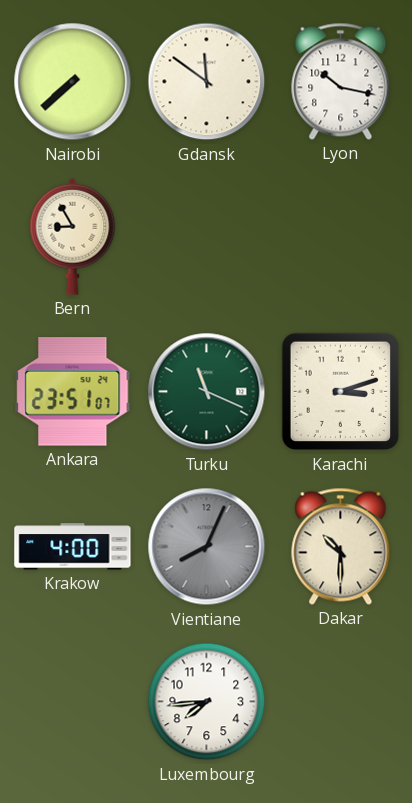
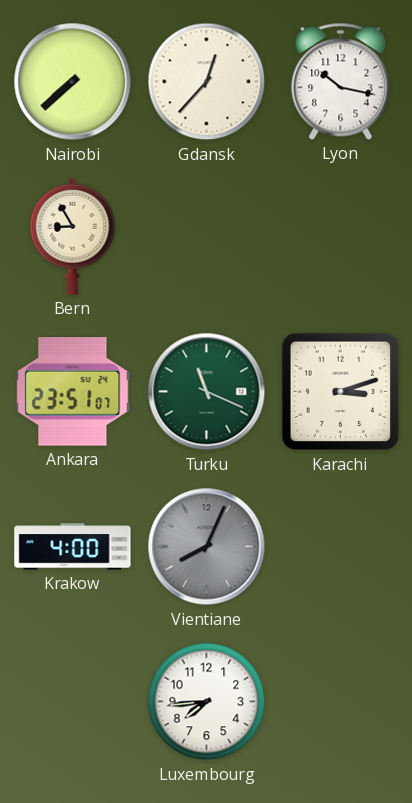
Gdansk: 11:51 -> 12:37 (207, 82)
Dakar: 10:30 -> none (341, 546)
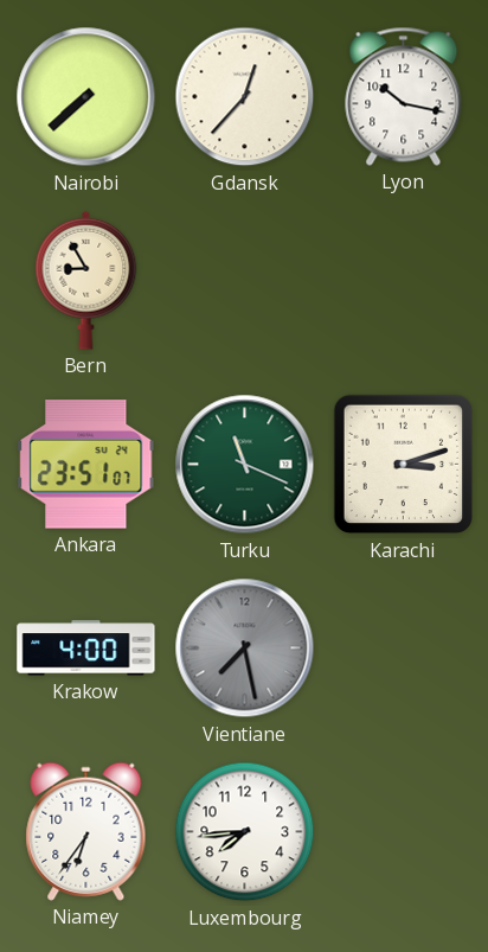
Vientiane: 8:04 -> 7:28 (245, 648)
Niamey: none -> 6:36 (86, 831)
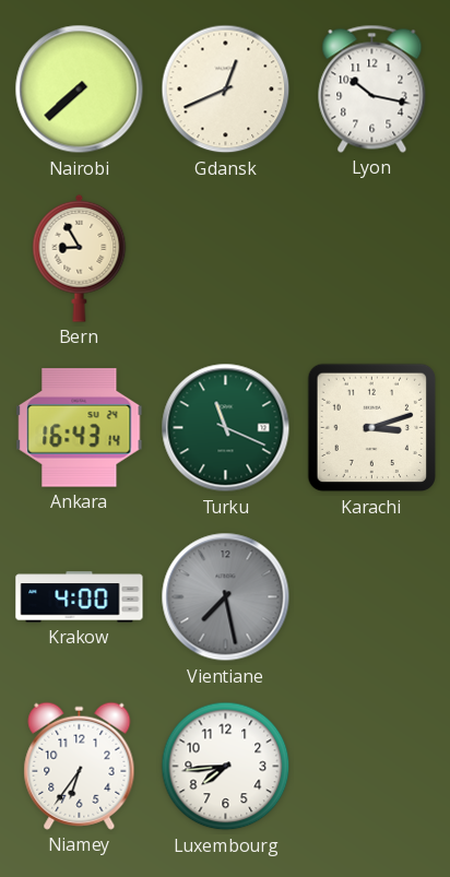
Gdansk: 12:37 -> 12:41 (226, 90)
Ankara: 23:51 -> 16:43 (80, 428)
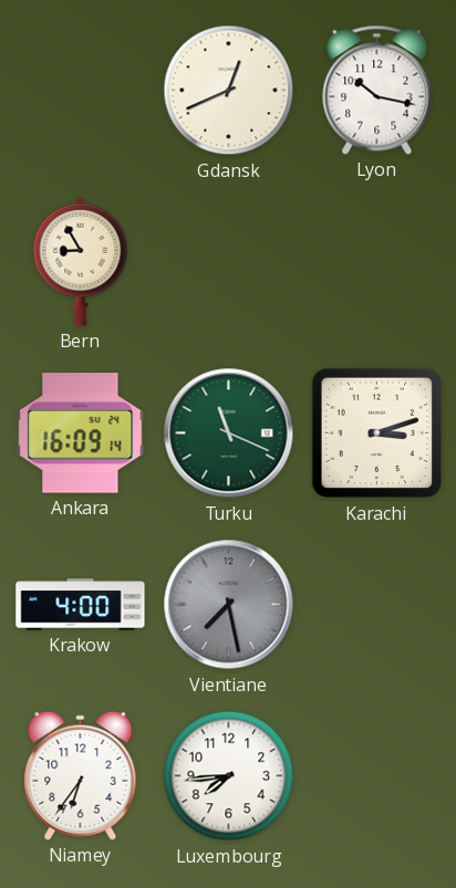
Nairobi: 7:38 -> none (80, 90)
Ankara: 16:43 -> 16:09 (81, 433)
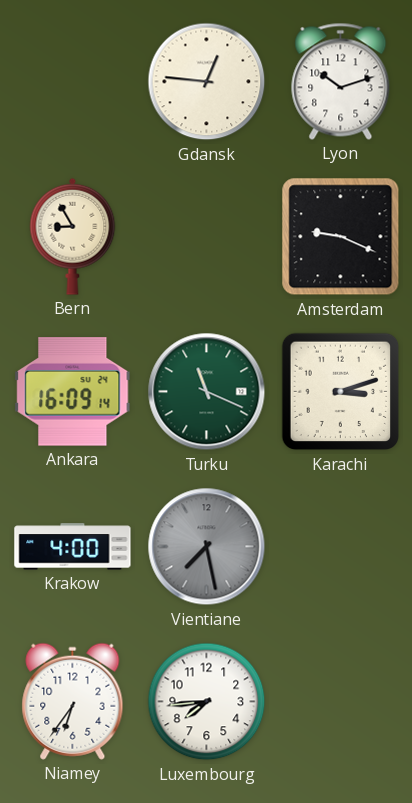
Gdansk: 12:41 -> 12:46 (207, 82)
Lyon: 10:17 -> 10:12 (341, 81)
Amsterdam: none -> 9:19 (341, 237)
